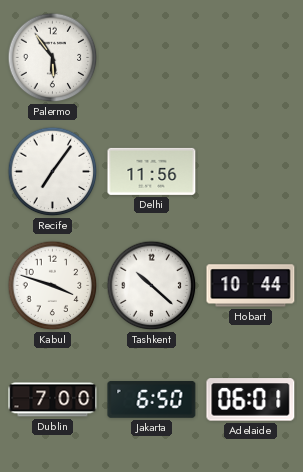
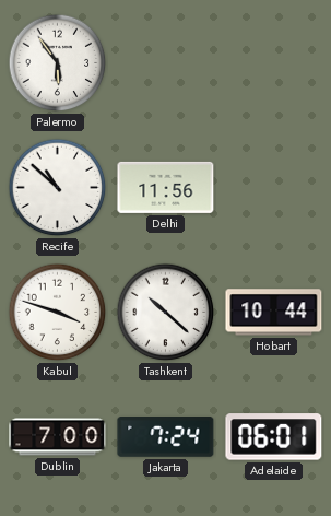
Recife: 7:06 -> 10:52 (58, 188)
Jakarta: 6:50 -> 7:24 (166, 437)
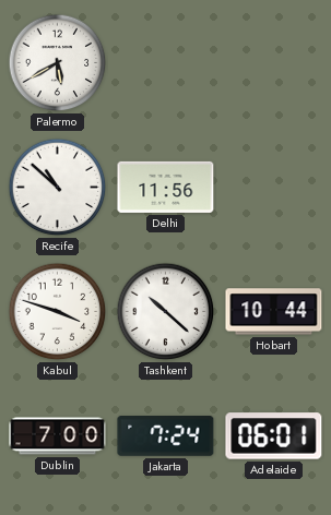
Palermo: 5:54 -> 5:40 (58, 63)
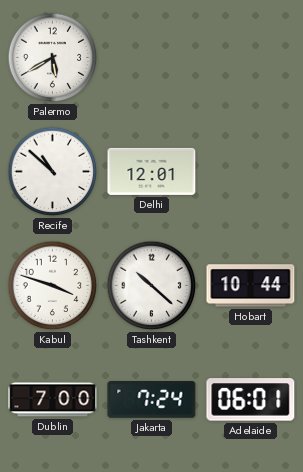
Delhi: 11:56 -> 12:01 (152, 171)
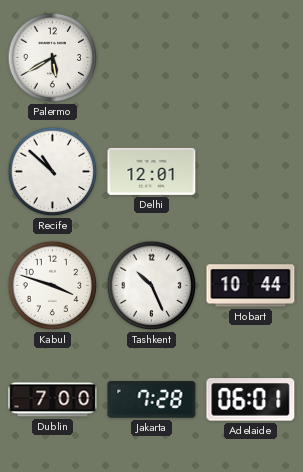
Tashkent: 10:22 -> 10:26 (152, 286)
Jakarta: 7:24 -> 7:28 (152, 400)
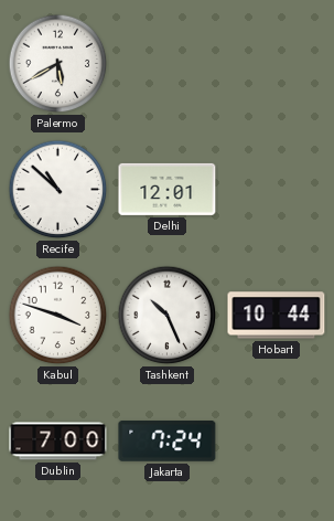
Jakarta: 7:28 -> 7:24 (168, 442)
Adelaide: 06:01 -> none (251, 400)
